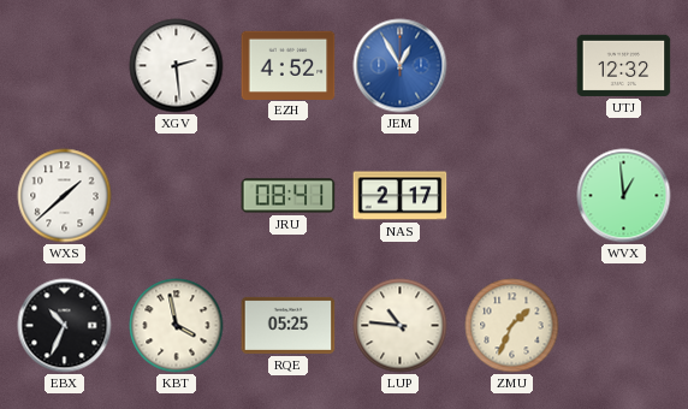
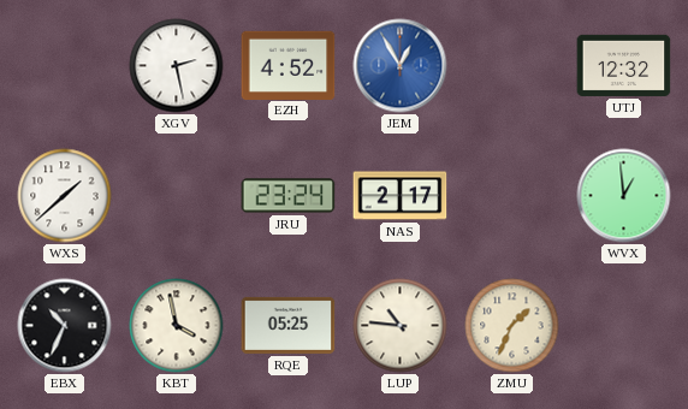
XGV: 2:29 -> 2:28 (177, 66)
JRU: 08:41 -> 23:24 (289, 196)
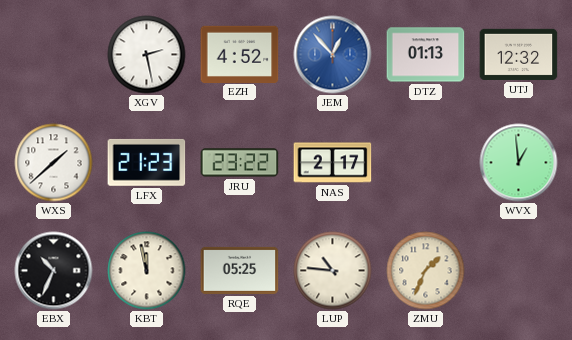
JEM: 12:55 -> 12:53 (333, 55)
DTZ: none -> 01:13 (426, 55)
LFX: none -> 21:23 (147, 162)
JRU: 23:24 -> 23:22 (240, 163)
KBT: 3:58 -> 11:58 (147, 271)
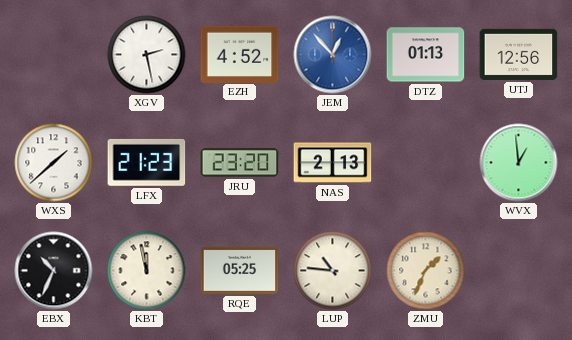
UTJ: 12:32 -> 12:56 (519, 54)
JRU: 23:22 -> 23:20 (240, 163)
NAS: 2:17 -> 2:13 (333, 163)
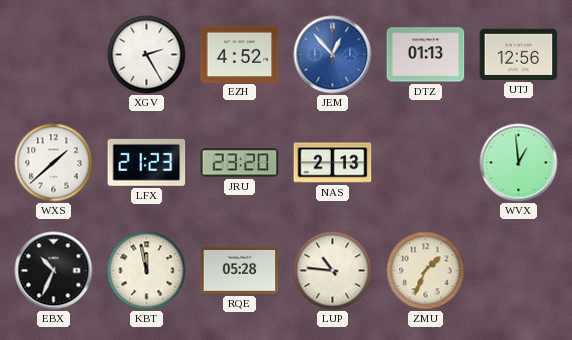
XGV: 2:28 -> 2:25 (147, 55)
RQE: 05:25 -> 05:28 (240, 270)
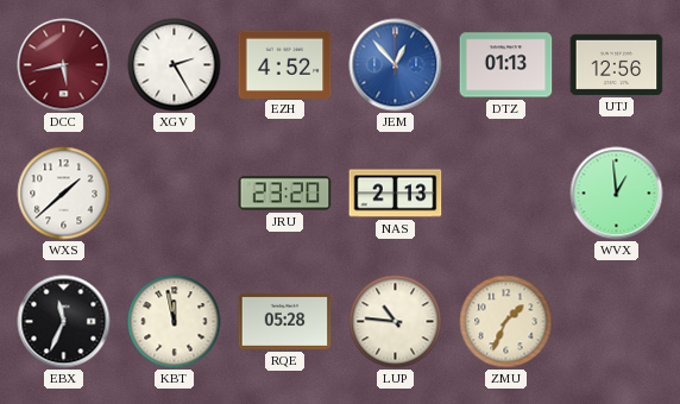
DCC: none -> 5:43 (64, 65)
LFX: 21:23 -> none (147, 162)
EBX: 10:34 -> 11:34 (64, 322)
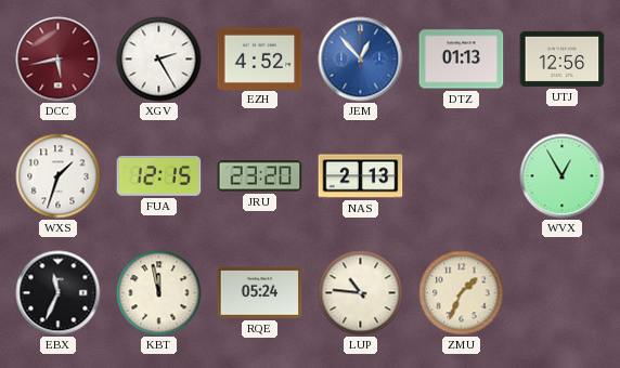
WXS: 1:38 -> 1:33 (59, 176)
FUA: none -> 12:15 (159, 176)
WVX: 12:59 -> 12:55 (563, 176)
RQE: 05:28 -> 05:24 (260, 292)
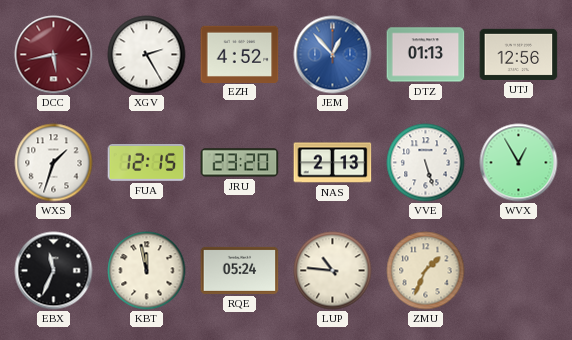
VVE: none -> 5:27 (426, 163)
